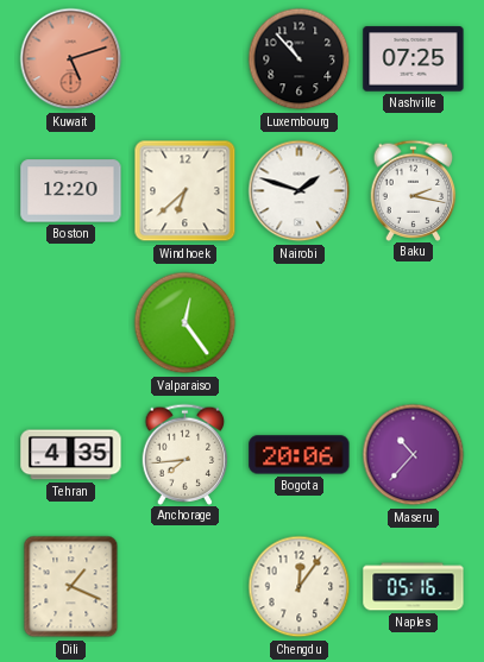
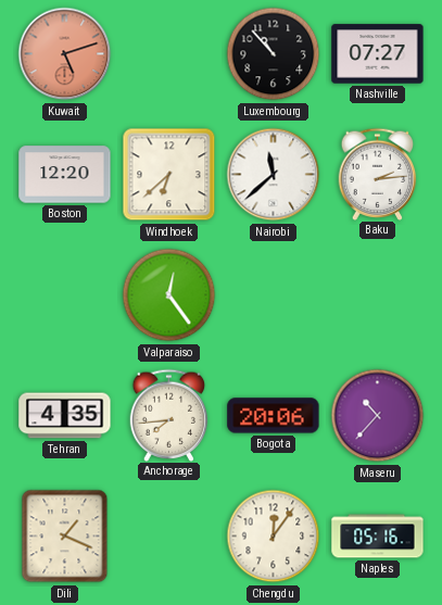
Nashville: 07:25 -> 07:27 (378, 54)
Nairobi: 1:48 -> 11:38 (274, 175)
Baku: 2:17 -> 2:14 (378, 174)
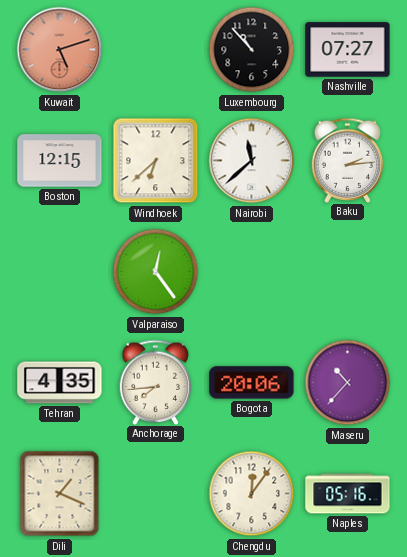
Boston: 12:20 -> 12:15 (60, 161)
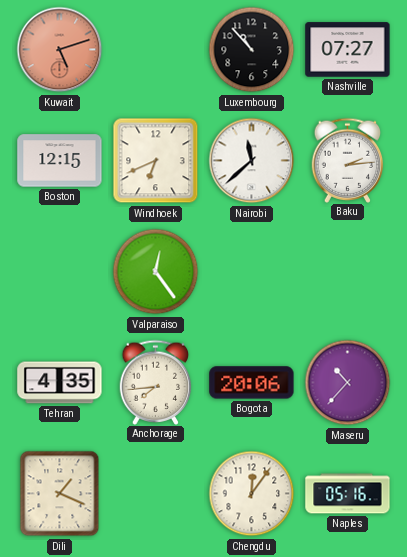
Windhoek: 6:38 -> 6:41 (156, 161)
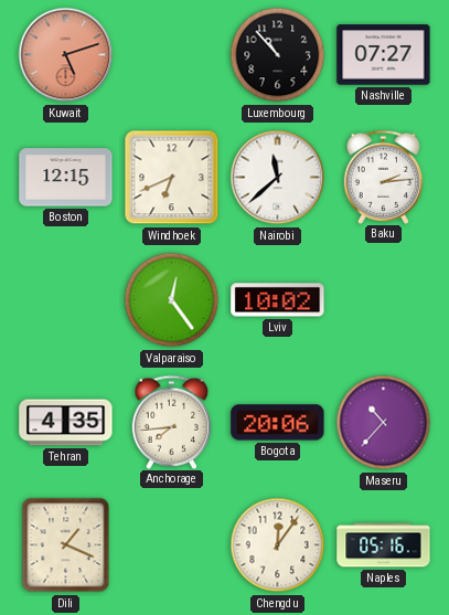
Lviv: none -> 10:02 (278, 300)
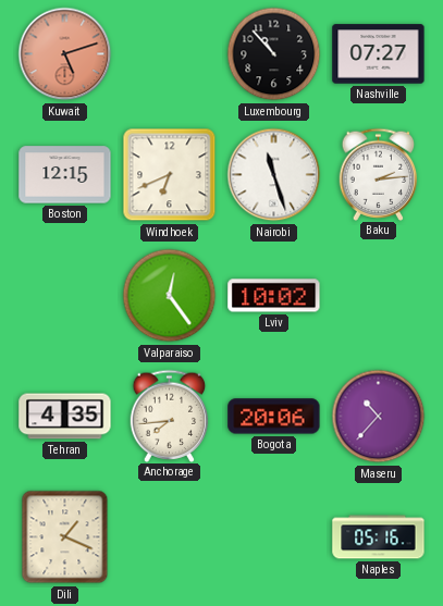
Nairobi: 11:38 -> 11:27 (274, 175)
Chengdu: 12:06 -> none (278, 545)
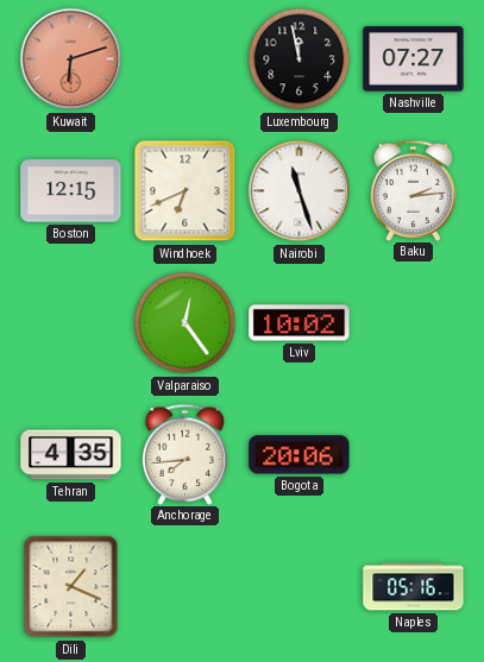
Kuwait: 5:12 -> 6:12 (71, 59)
Luxembourg: 10:53 -> 11:58 (300, 59)
Maseru: 10:37 -> none (379, 417)
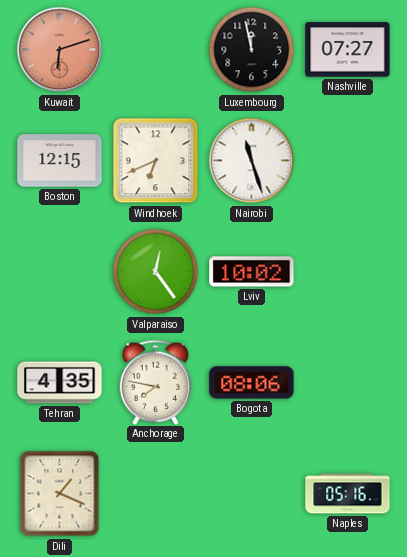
Baku: 2:14 -> none (414, 190)
Anchorage: 7:44 -> 7:47 (156, 382)
Bogota: 20:06 -> 08:06 (252, 383)
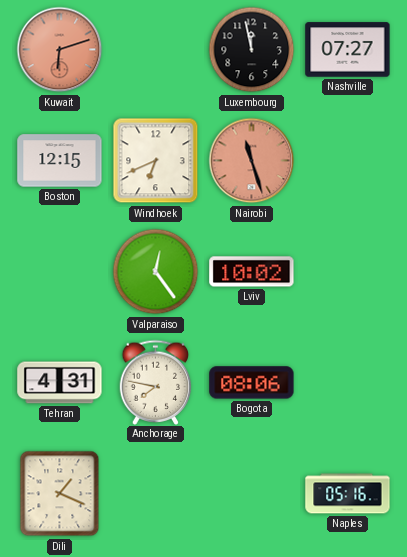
Nairobi dial: white -> salmon (252, 161)
Tehran: 4:35 -> 4:31 (60, 383)
